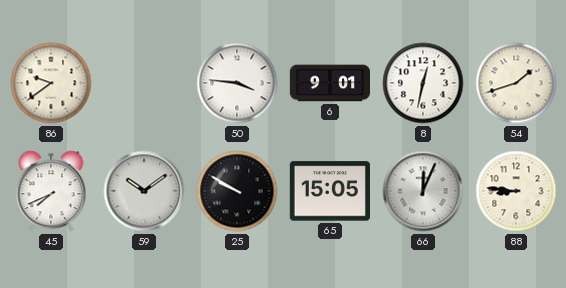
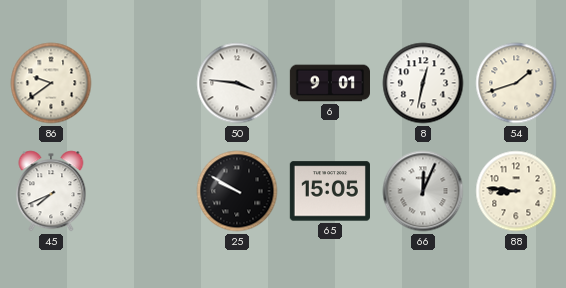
59: 10:09 -> none (144, 191)
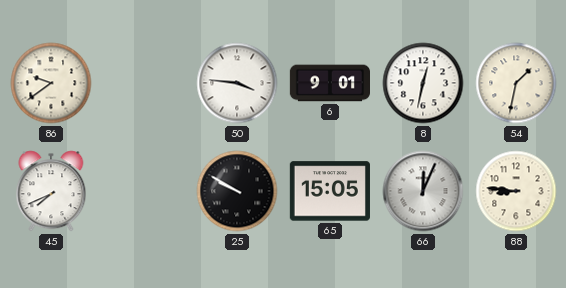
54: 1:42 -> 1:32 (516, 83)
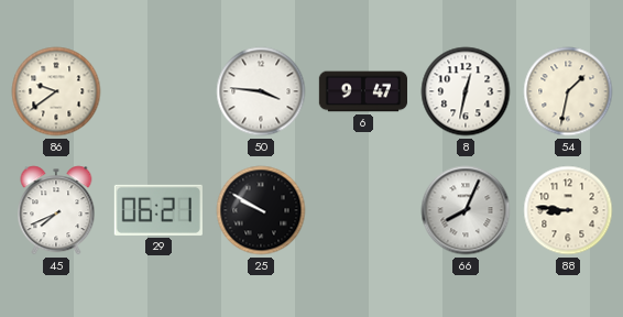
6: 9:01 -> 9:47 (362, 91)
29: none -> 06:21 (159, 210)
65: 15:05 -> none (330, 191)
66: 12:04 -> 8:04 (466, 210)
